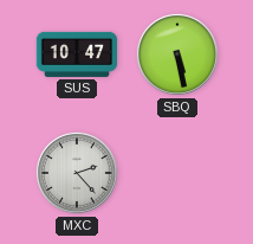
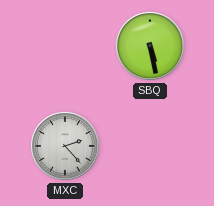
SUS: 10:47 -> none (77, 54)
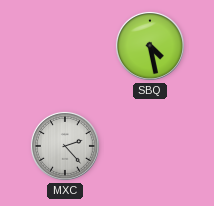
SBQ: 5:28 -> 4:28 (150, 46)
